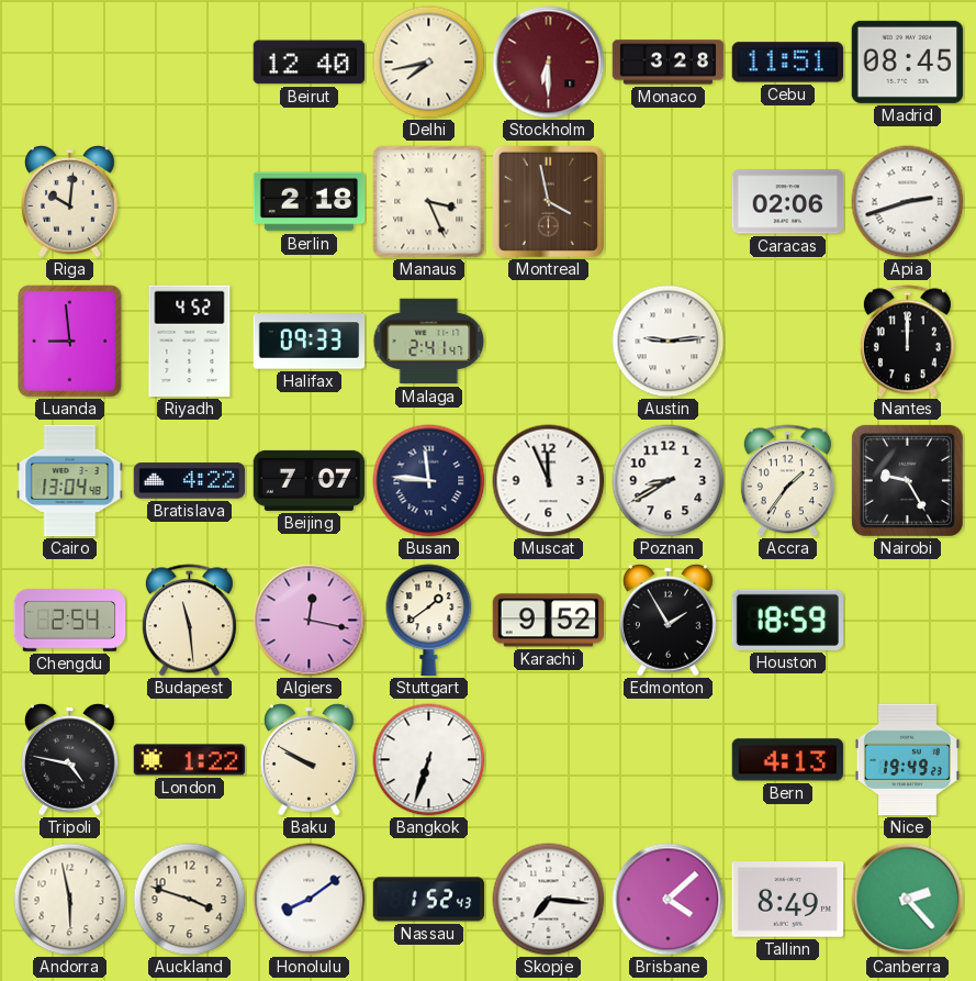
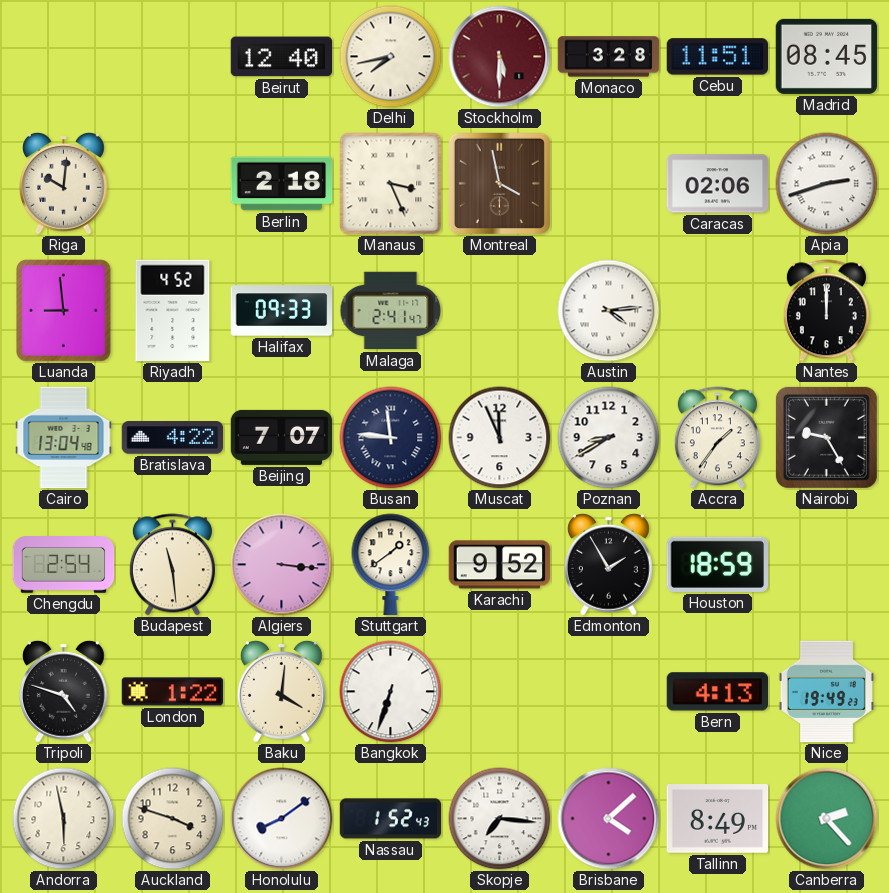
Stockholm: 6:30 -> 5:30 (500, 57)
Austin: 9:14 -> 4:14 (609, 311)
Algiers: 12:17 -> 3:16 (282, 565)
Tripoli: 4:47 -> 4:48 (64, 691)
Baku: 9:50 -> 4:01 (282, 691)
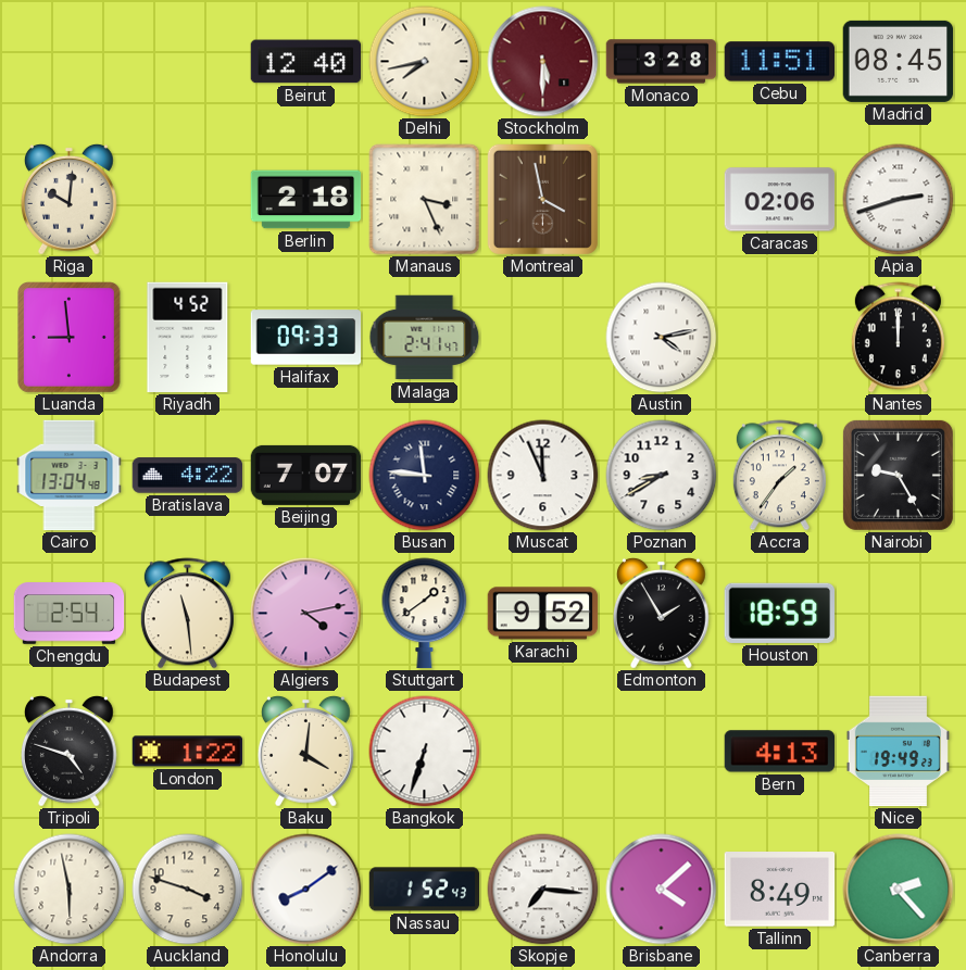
Austin: 4:14 -> 4:13 (662, 338)
Algiers: 3:16 -> 4:13 (306, 614)
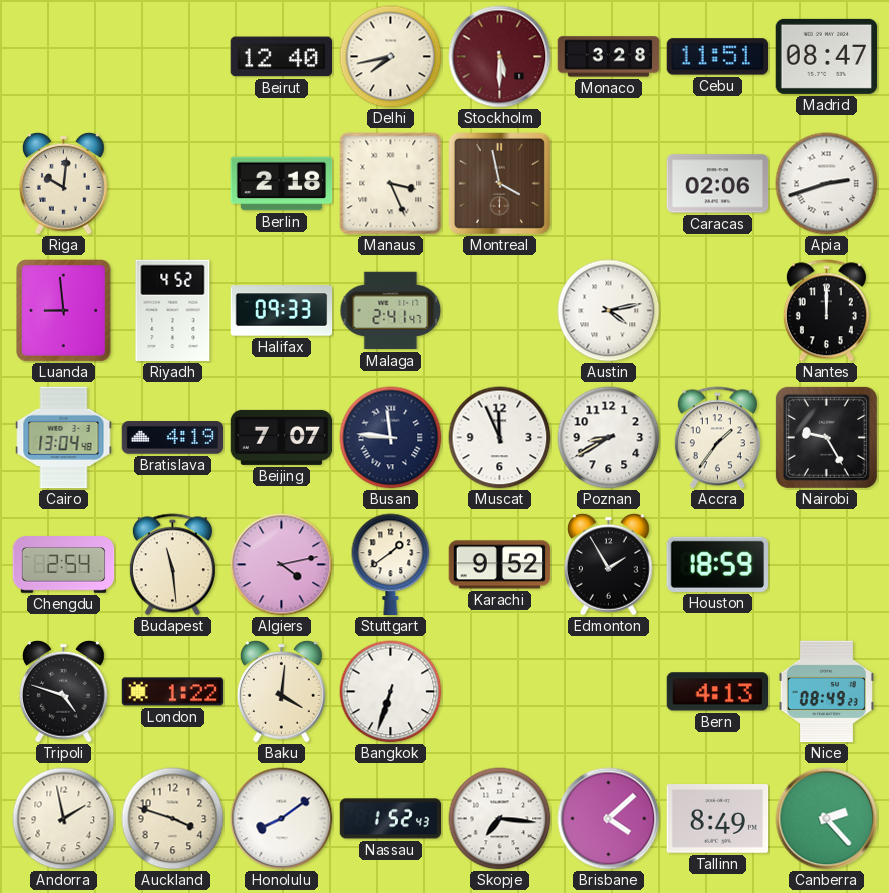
Madrid: 08:45 -> 08:47 (827, 56)
Bratislava: 4:22 -> 4:19 (173, 438)
Nice: 19:49 -> 08:49 (826, 692)
Andorra: 5:58 -> 1:58 (64, 819)
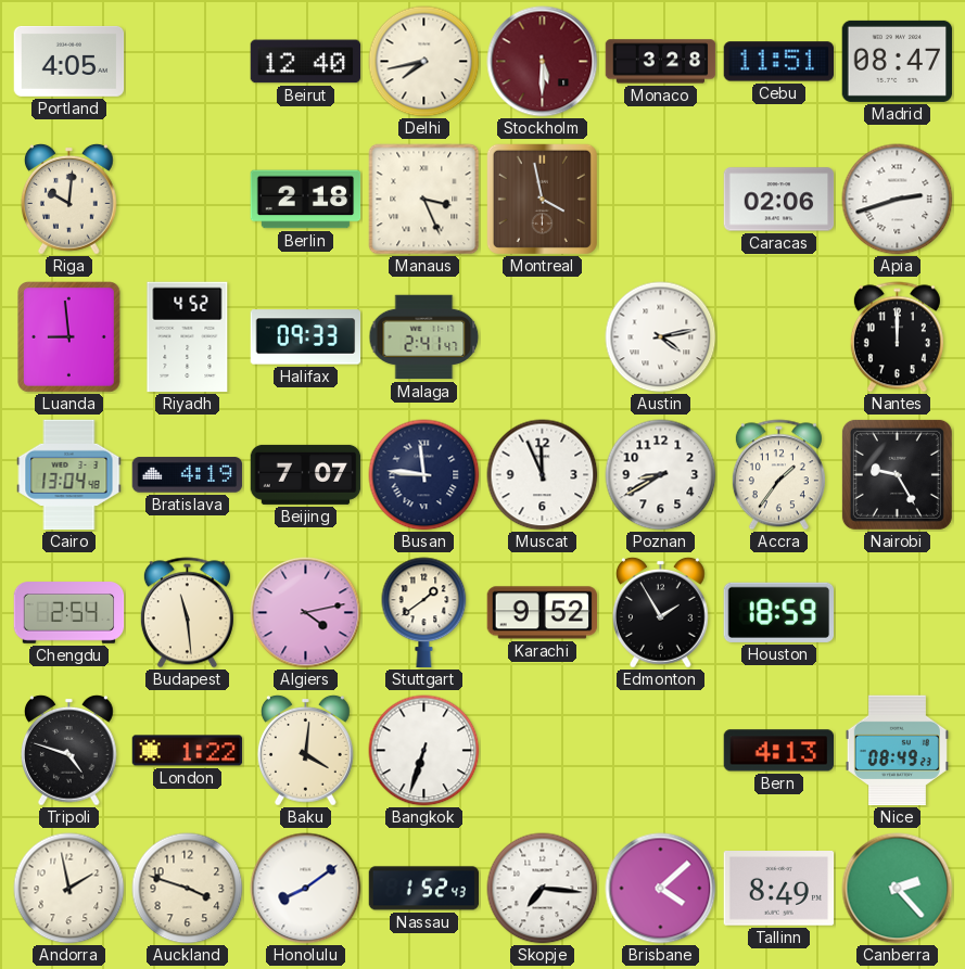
Portland: none -> 4:05 (69, 61)
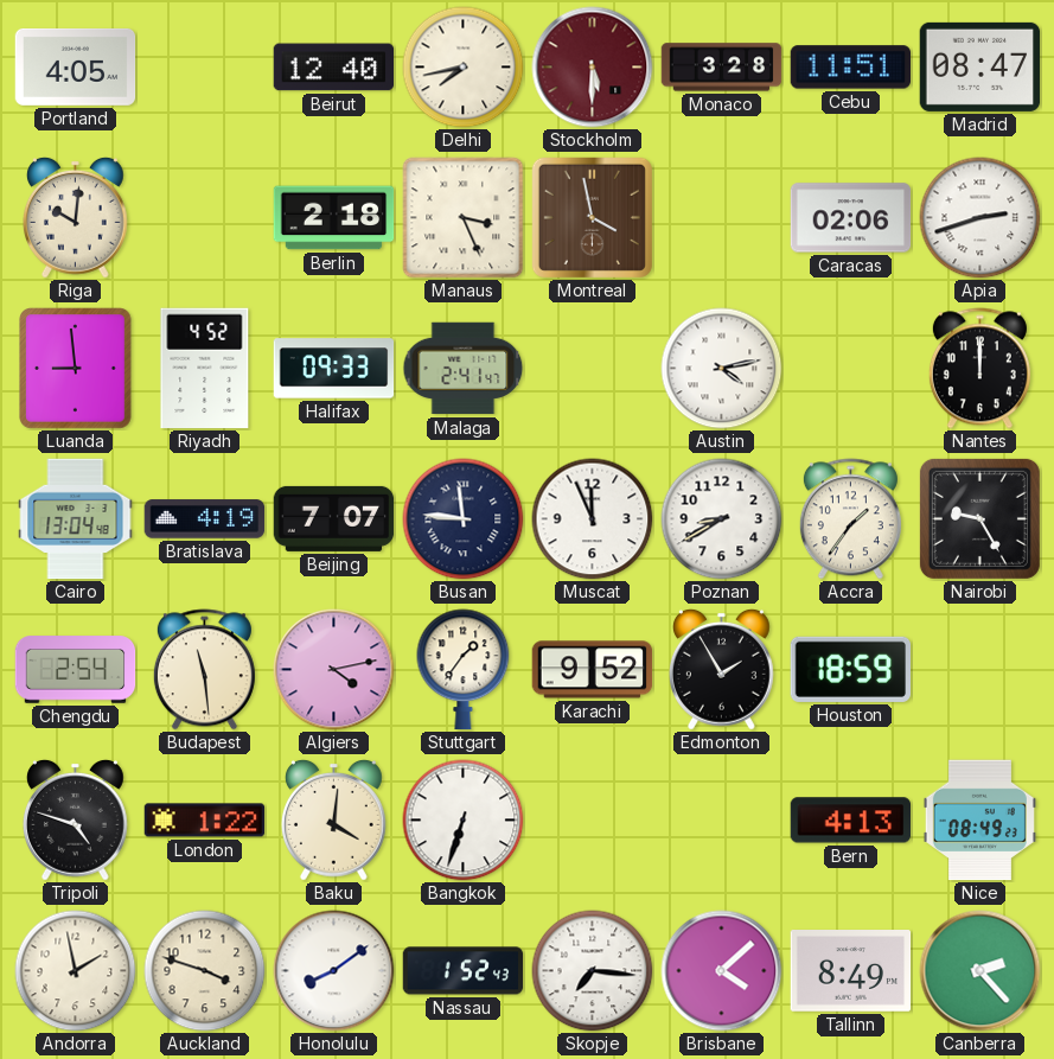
Stuttgart: 1:39 -> 1:36 (464, 670)
